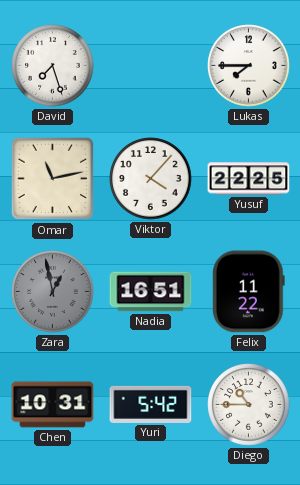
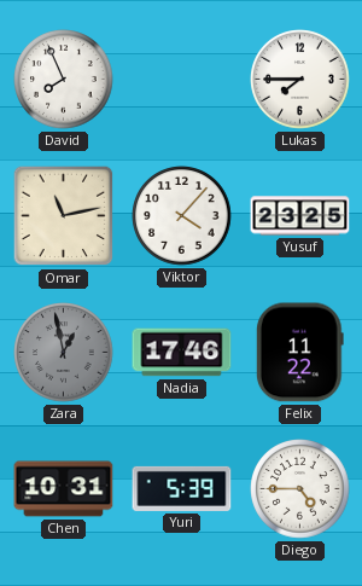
David: 7:27 -> 7:56 (64, 80)
Yusuf: 22:25 -> 23:25 (300, 216)
Nadia: 16:51 -> 17:46 (182, 353)
Yuri: 5:42 -> 5:39 (182, 488)
Diego: 10:45 -> 4:45 (300, 489)
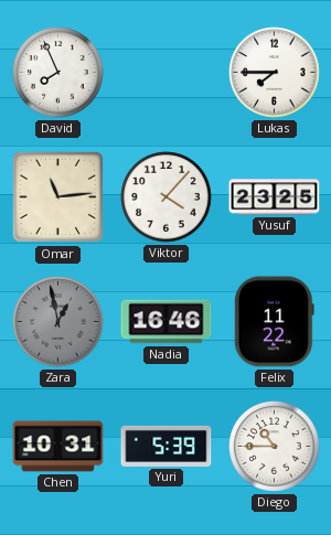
Omar: 11:13 -> 11:14 (58, 197)
Nadia: 17:46 -> 16:46 (167, 322)
Diego: 4:45 -> 10:45 (275, 447)
